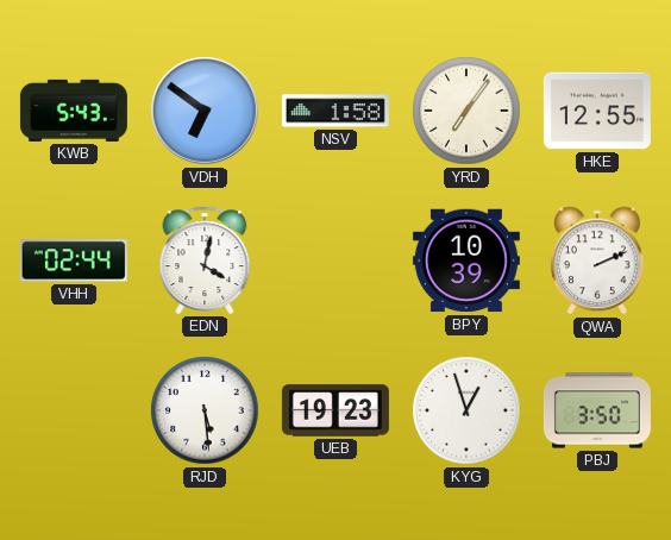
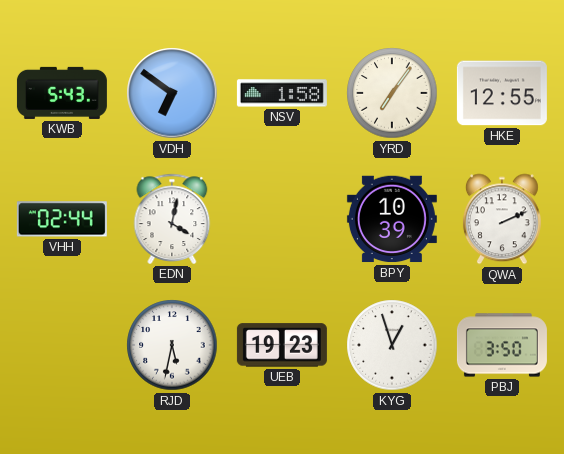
RJD: 5:29 -> 5:32 (172, 345)
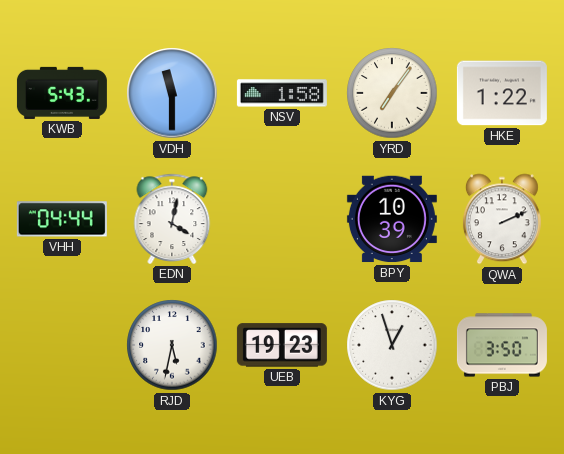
VDH: 6:51 -> 11:30 (172, 93)
HKE: 12:55 -> 1:22 (502, 93)
VHH: 02:44 -> 04:44 (62, 219)
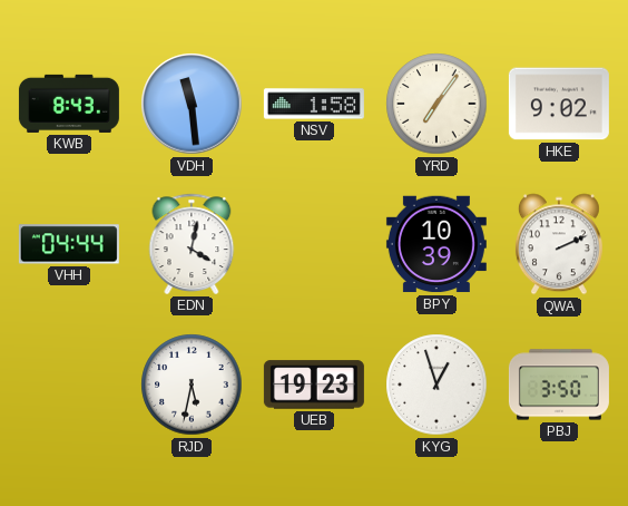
KWB: 5:43 -> 8:43 (69, 104)
VDH: 11:30 -> 11:29 (192, 104)
HKE: 1:22 -> 9:02 (559, 104)
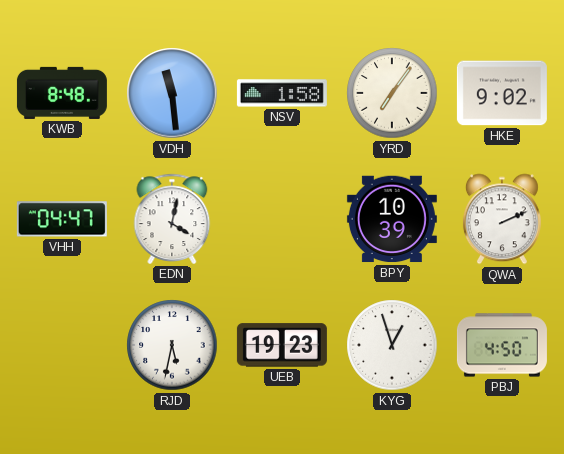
KWB: 8:43 -> 8:48 (62, 93)
VHH: 04:44 -> 04:47 (62, 219)
PBJ: 3:50 -> 4:50 (502, 345)
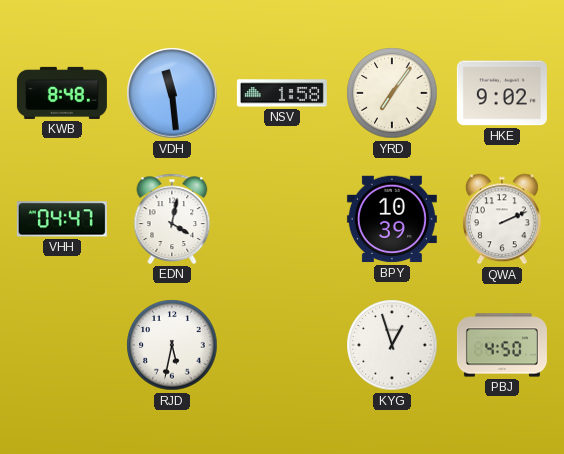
UEB: 19:23 -> none (282, 345)
